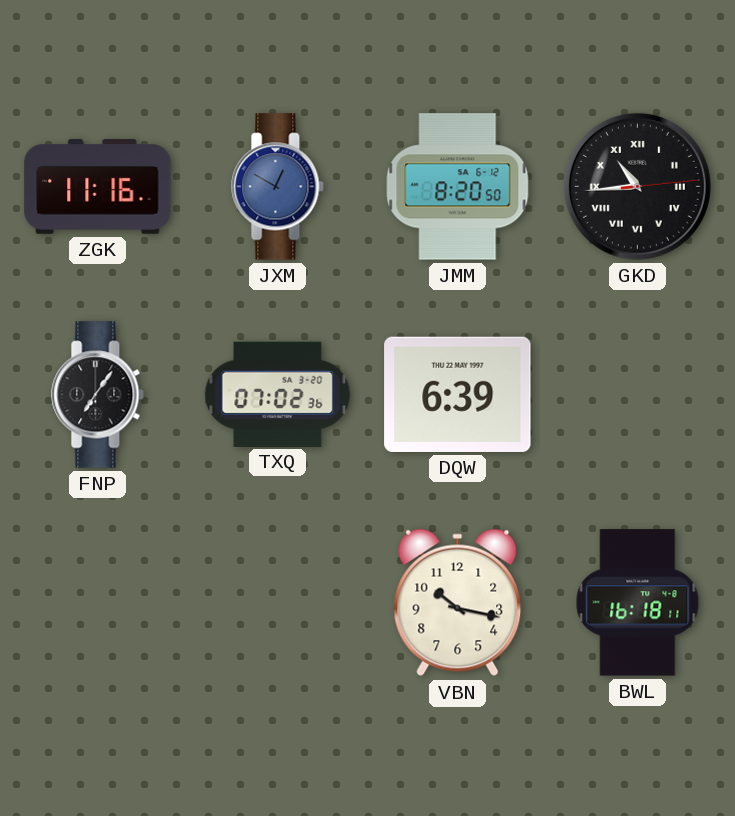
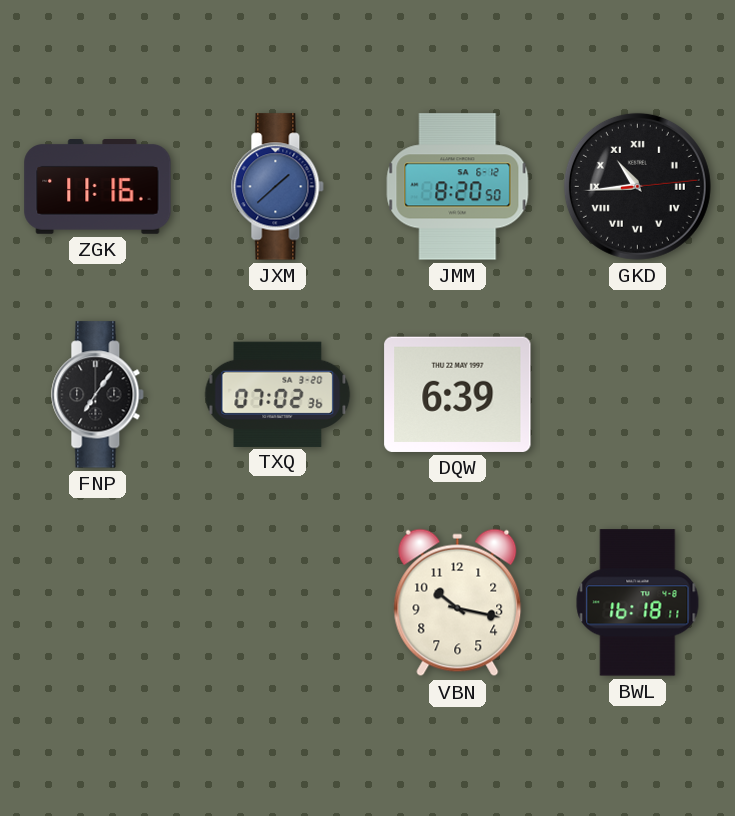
JXM: 12:50 -> 1:38 (278, 187)
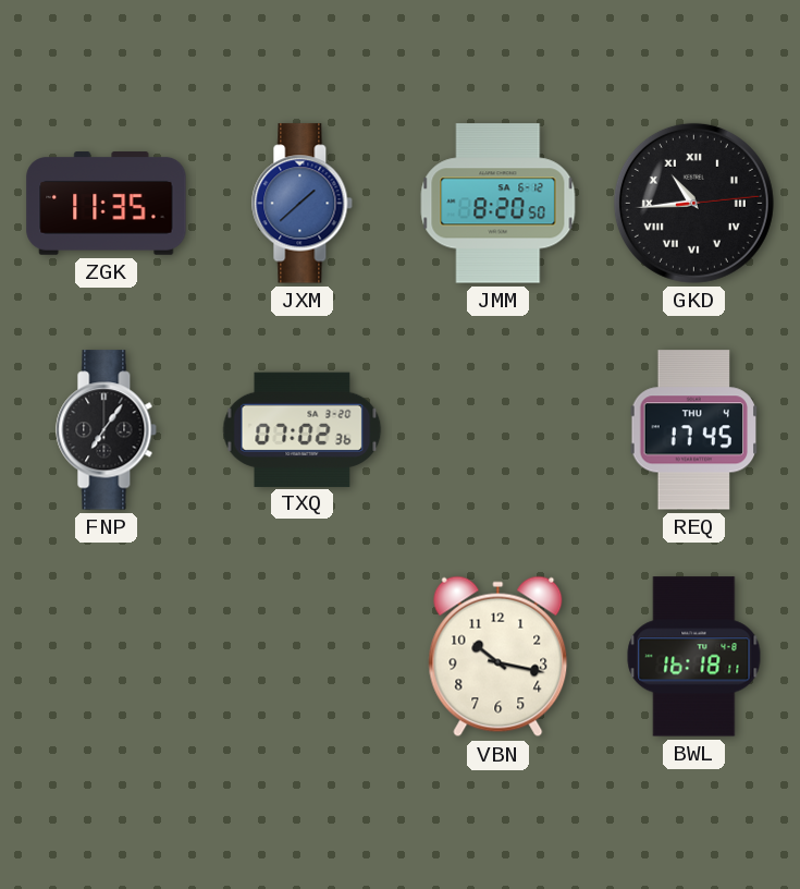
ZGK: 11:16 -> 11:35 (107, 204)
DQW: 6:39 -> none (458, 394)
REQ: none -> 17:45 (694, 430)
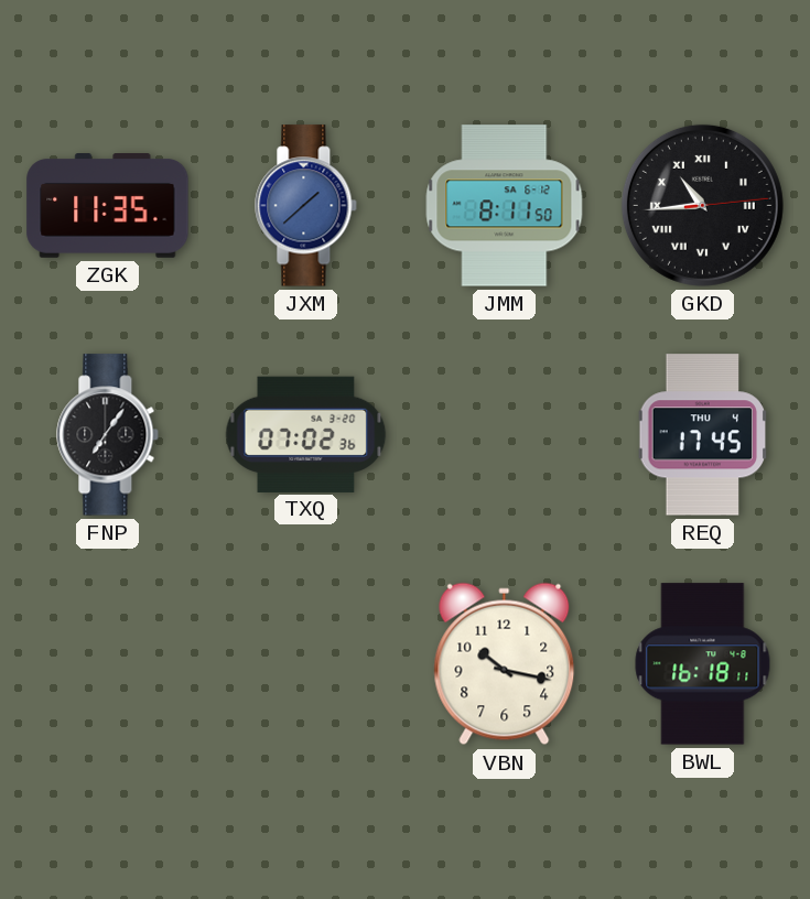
JMM: 8:20 -> 8:11 (505, 206)
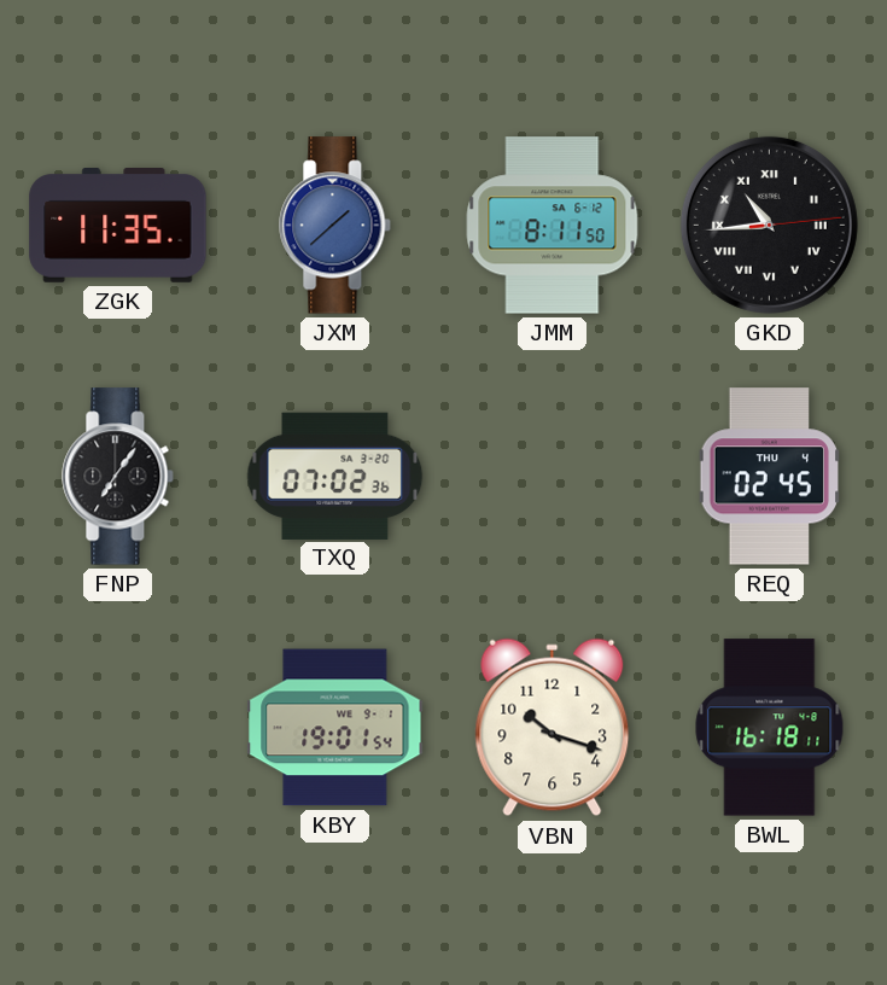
REQ: 17:45 -> 02:45 (770, 477)
KBY: none -> 19:01 (335, 728)
VBN: 10:17 -> 10:18 (553, 728)
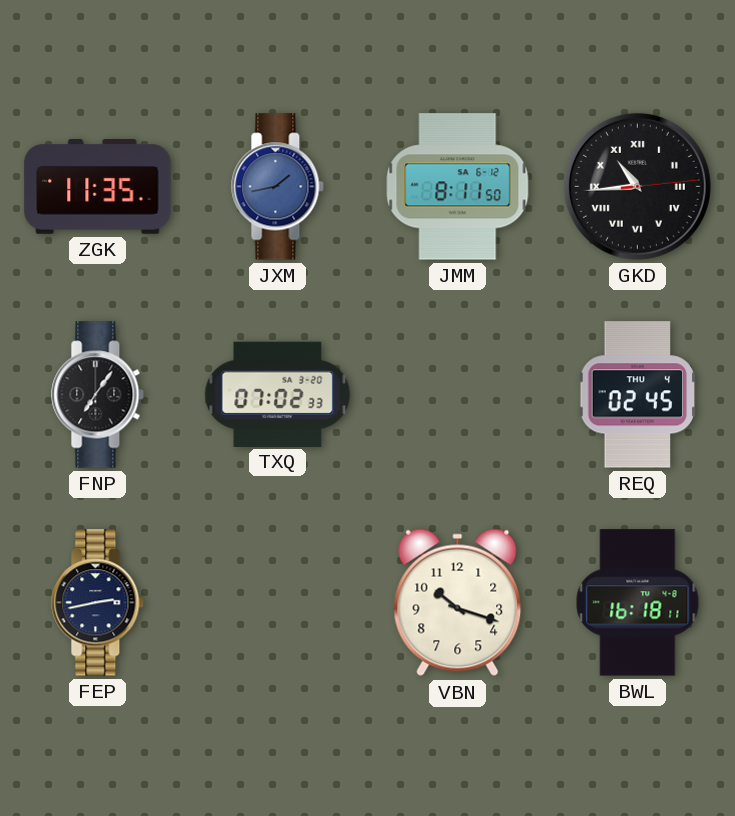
JXM: 1:38 -> 1:43 (278, 187)
TXQ: 07:02:36 -> 07:02:33 (278, 394)
FEP: none -> 2:43 (98, 603)
KBY: 19:01 -> none (335, 728)
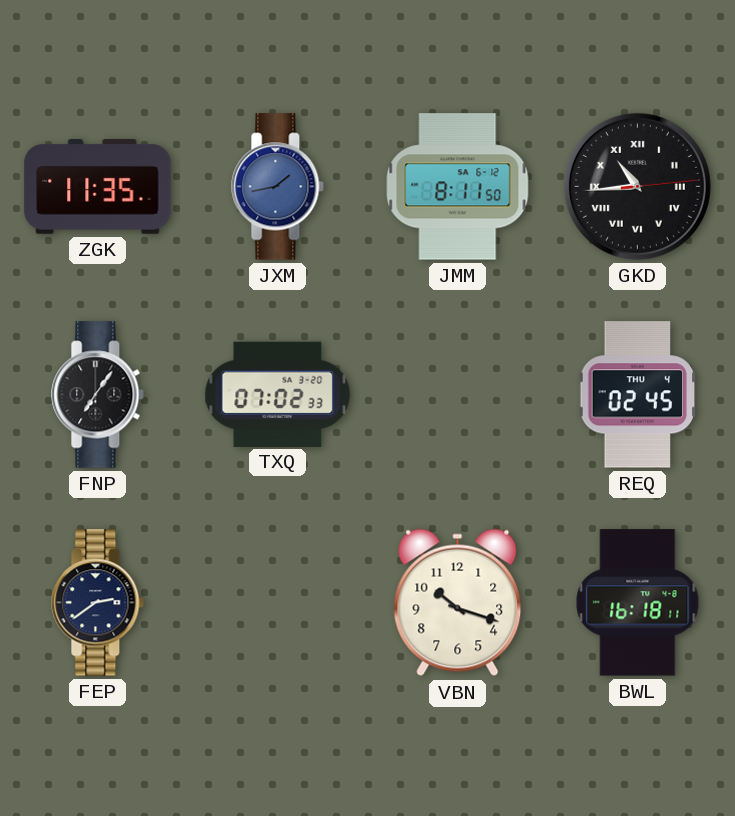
FEP: 2:43 -> 2:39 (98, 603)
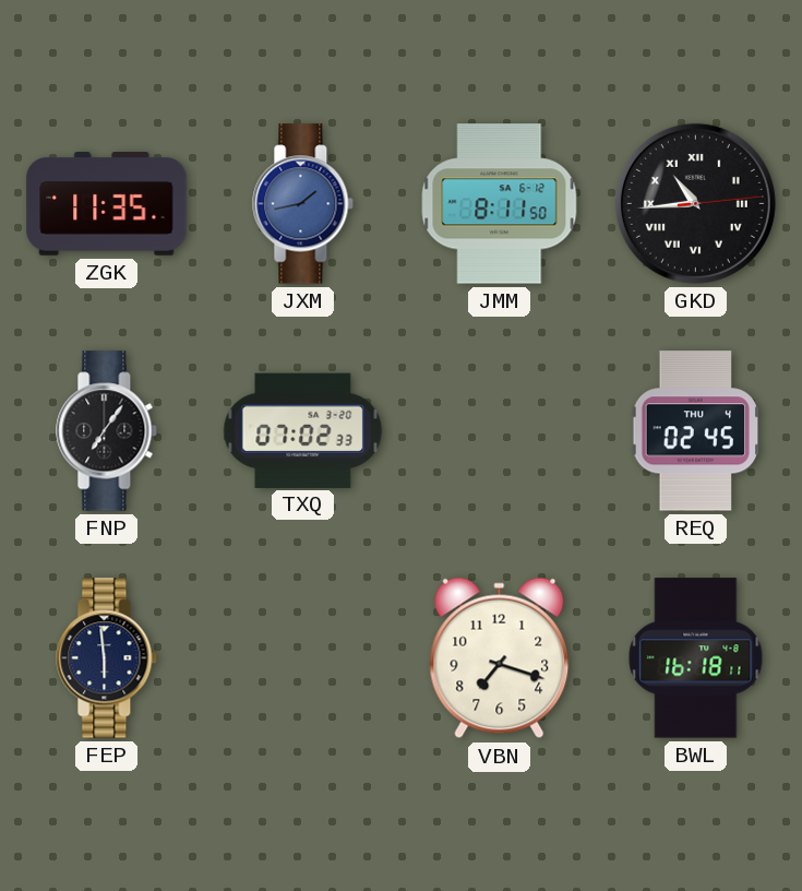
FEP: 2:39 -> 5:59 (107, 658)
VBN: 10:18 -> 7:18 (500, 658)
